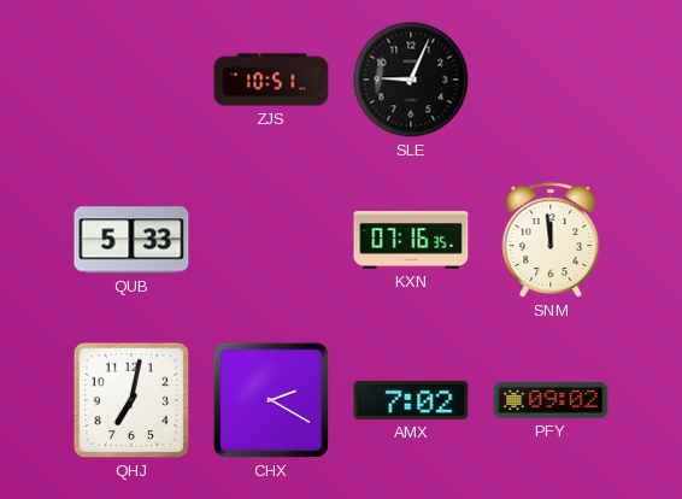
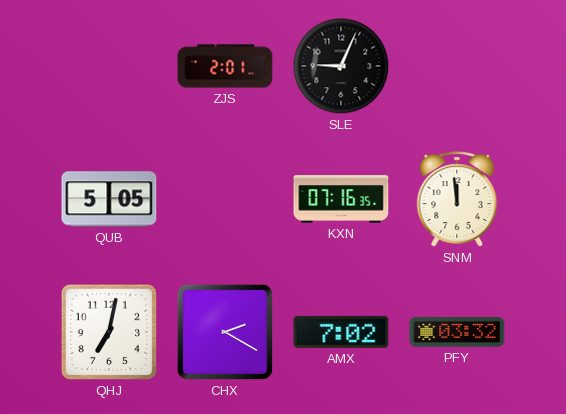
ZJS: 10:51 -> 2:01 (225, 66)
QUB: 5:33 -> 5:05 (109, 199)
PFY: 09:02 -> 03:32 (457, 332)
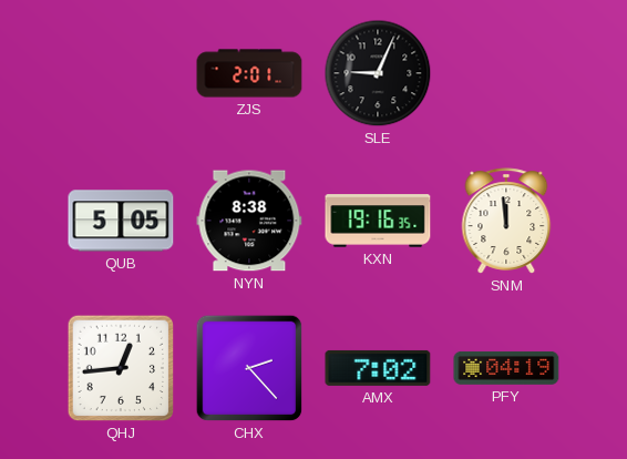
NYN: none -> 8:38 (249, 221)
KXN: 07:16 -> 19:16 (378, 221)
QHJ: 7:02 -> 12:44 (121, 368)
CHX: 2:20 -> 2:23 (249, 368)
PFY: 03:32 -> 04:19 (506, 368)
